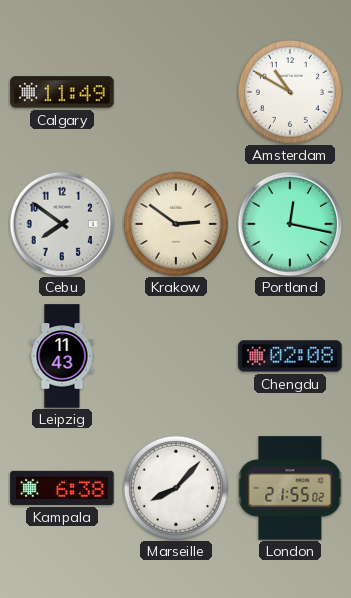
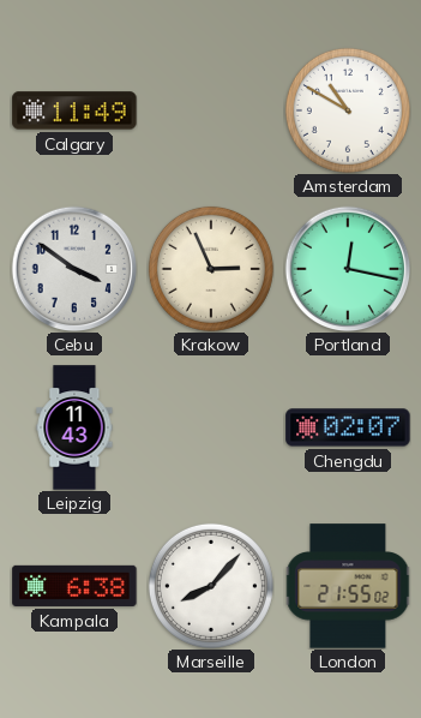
Cebu: 7:51 -> 3:51 (74, 269)
Krakow: 2:51 -> 2:56 (211, 269)
Chengdu: 02:08 -> 02:07 (348, 427)
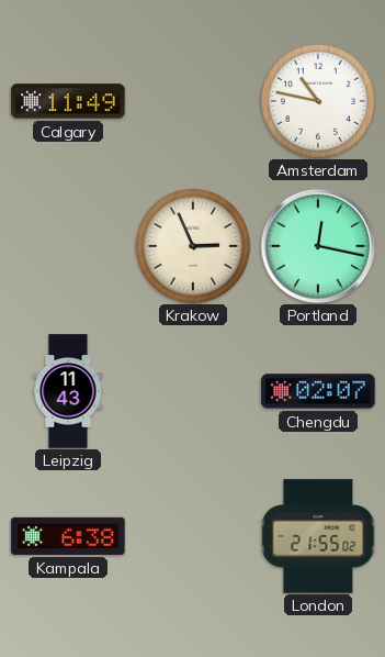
Amsterdam: 10:50 -> 10:47 (318, 101)
Cebu: 3:51 -> none (74, 269)
Marseille: 8:07 -> none (211, 586)
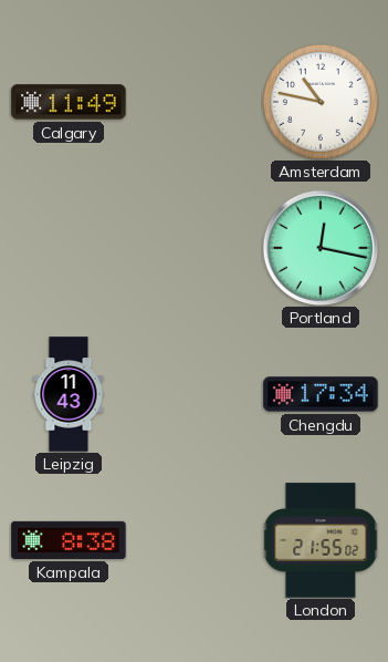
Krakow: 2:56 -> none (193, 246)
Chengdu: 02:07 -> 17:34 (321, 394)
Kampala: 6:38 -> 8:38 (69, 540)
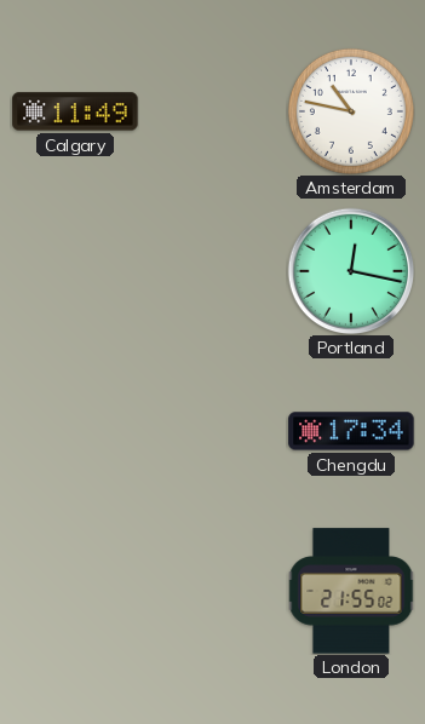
Leipzig: 11:43 -> none (69, 394)
Kampala: 8:38 -> none (69, 540)
